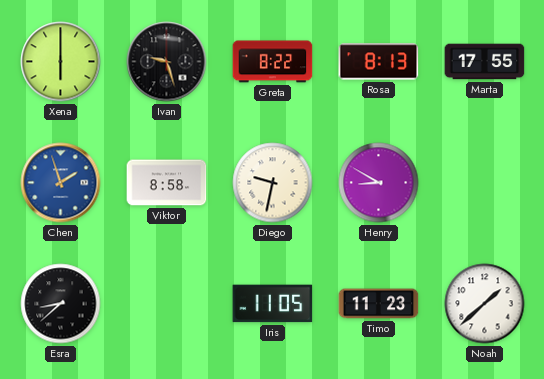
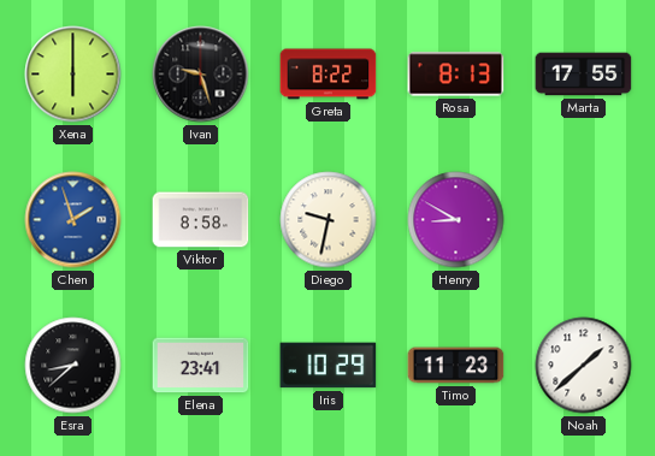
Elena: none -> 23:41 (201, 366)
Iris: 11:05 -> 10:29 (329, 366)
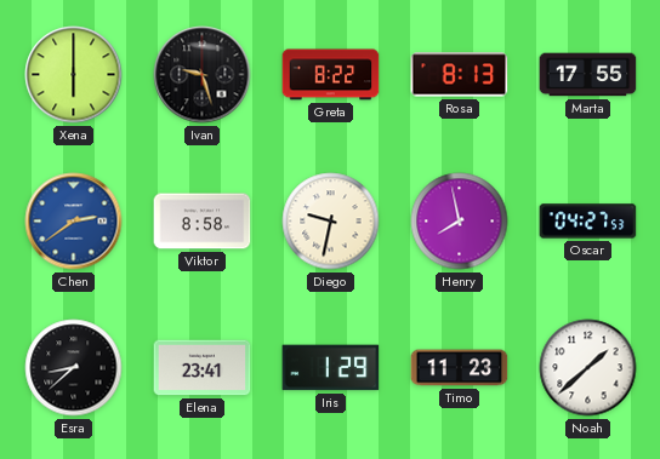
Chen: 1:57 -> 2:39 (74, 222)
Henry: 8:50 -> 7:58 (460, 222)
Oscar: none -> 04:27 (588, 222)
Iris: 10:29 -> 1:29 (331, 368)
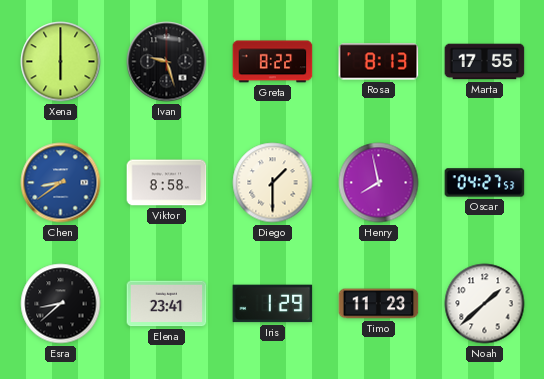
Chen: 2:39 -> 8:39 (61, 183)
Diego: 9:32 -> 1:30 (273, 183)
